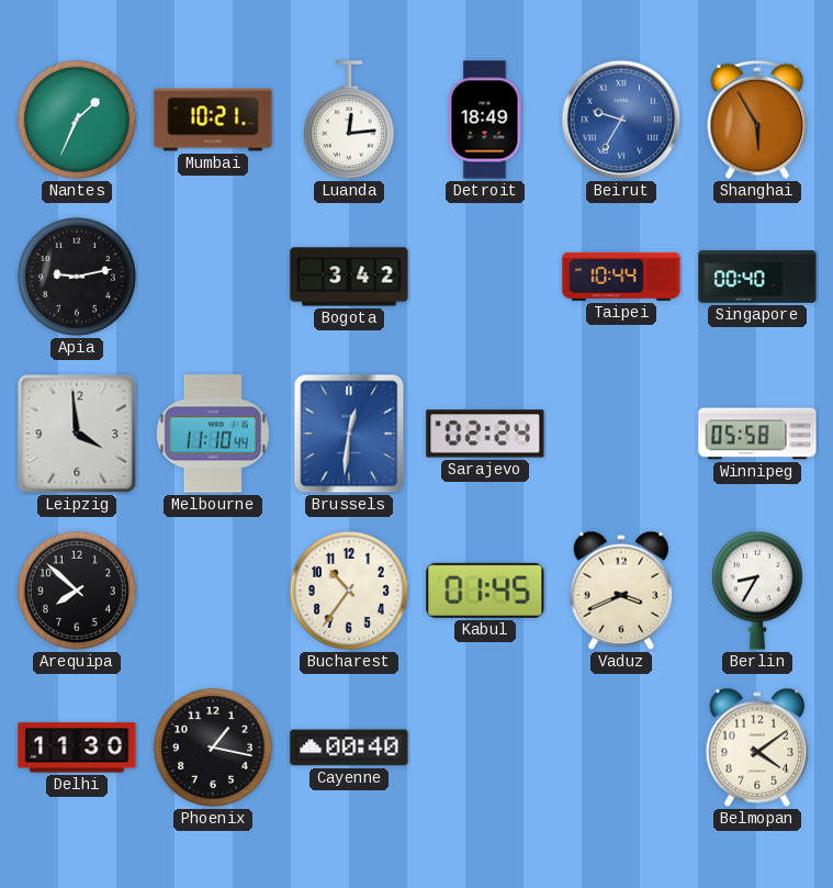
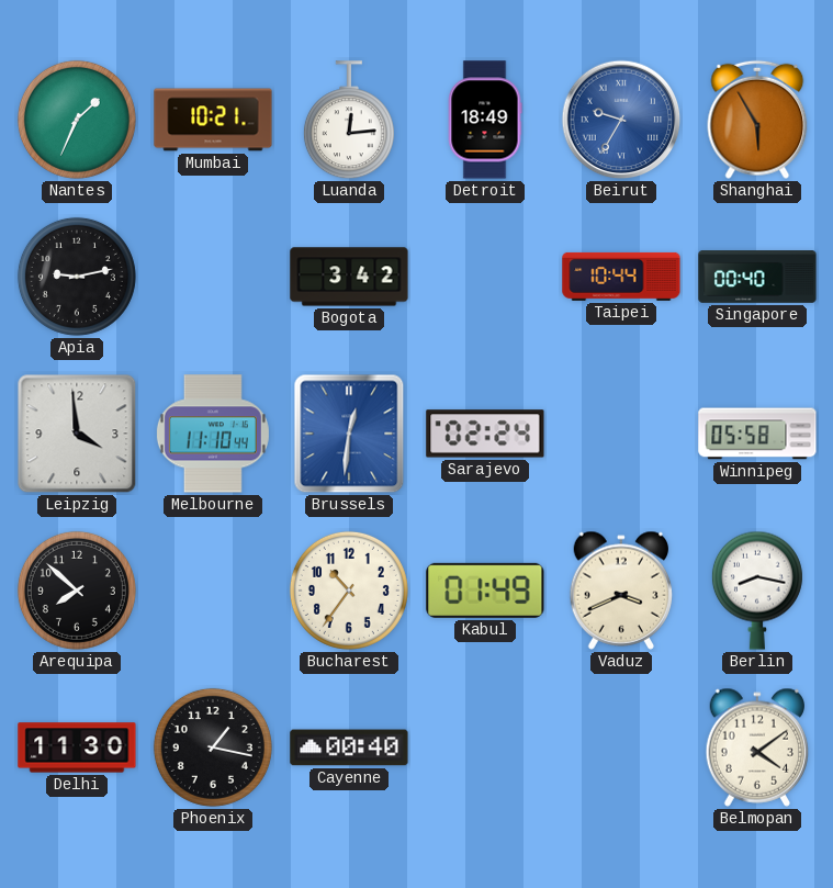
Kabul: 01:45 -> 01:49 (485, 591)
Berlin: 8:35 -> 8:17 (757, 591)
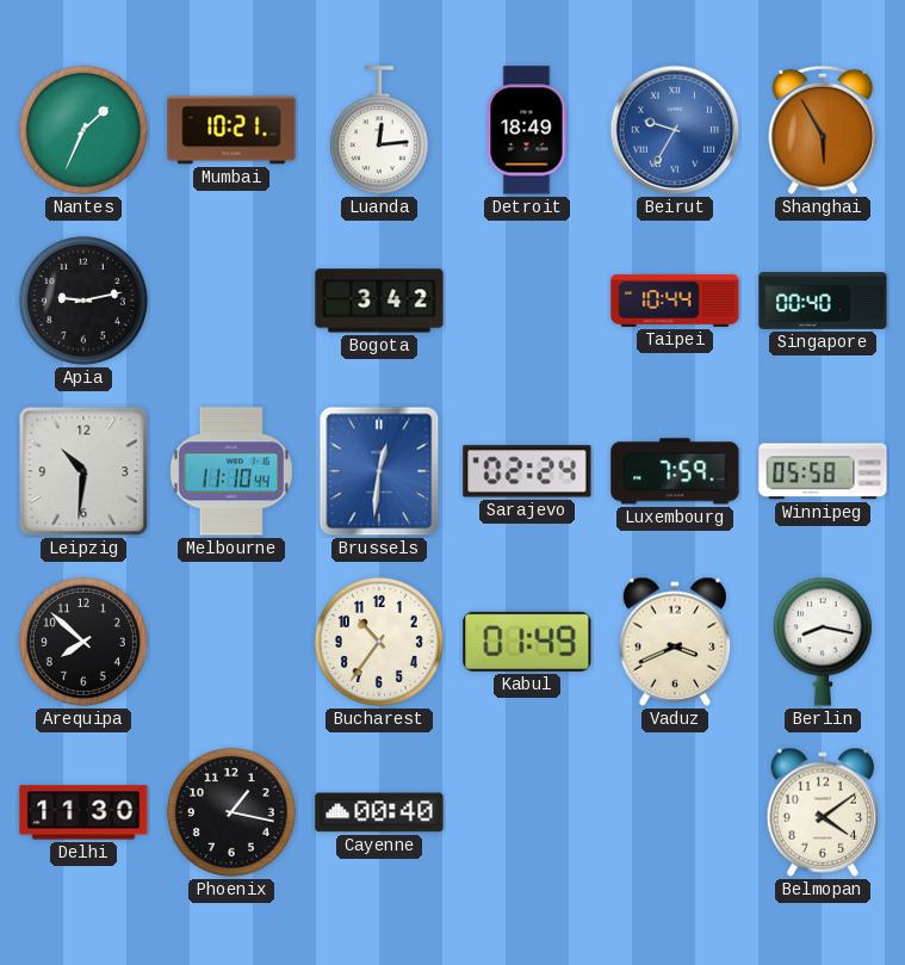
Leipzig: 3:59 -> 10:31 (83, 471)
Luxembourg: none -> 7:59 (675, 471)
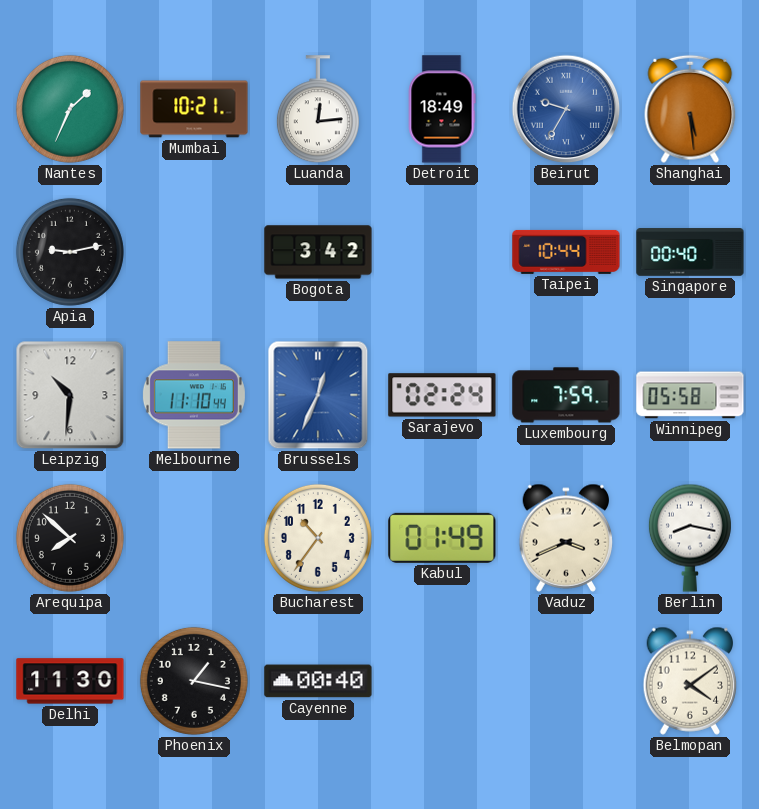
Shanghai: 5:55 -> 5:29 (690, 109)
Brussels: 12:31 -> 12:34 (318, 395)
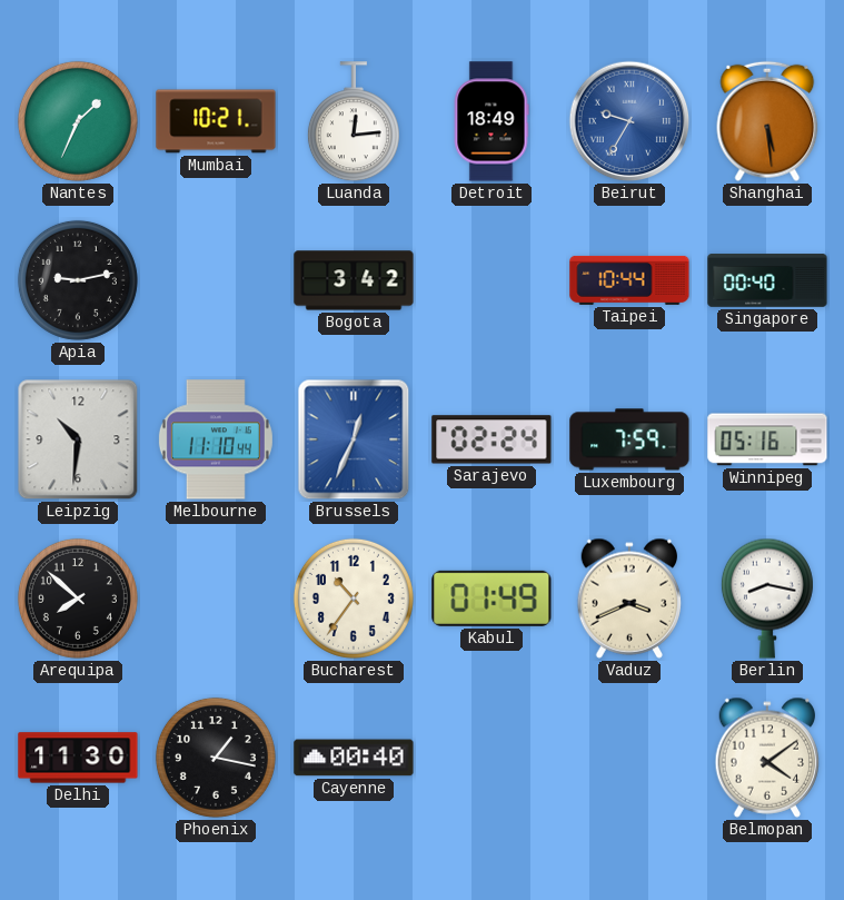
Winnipeg: 05:58 -> 05:16 (767, 439)
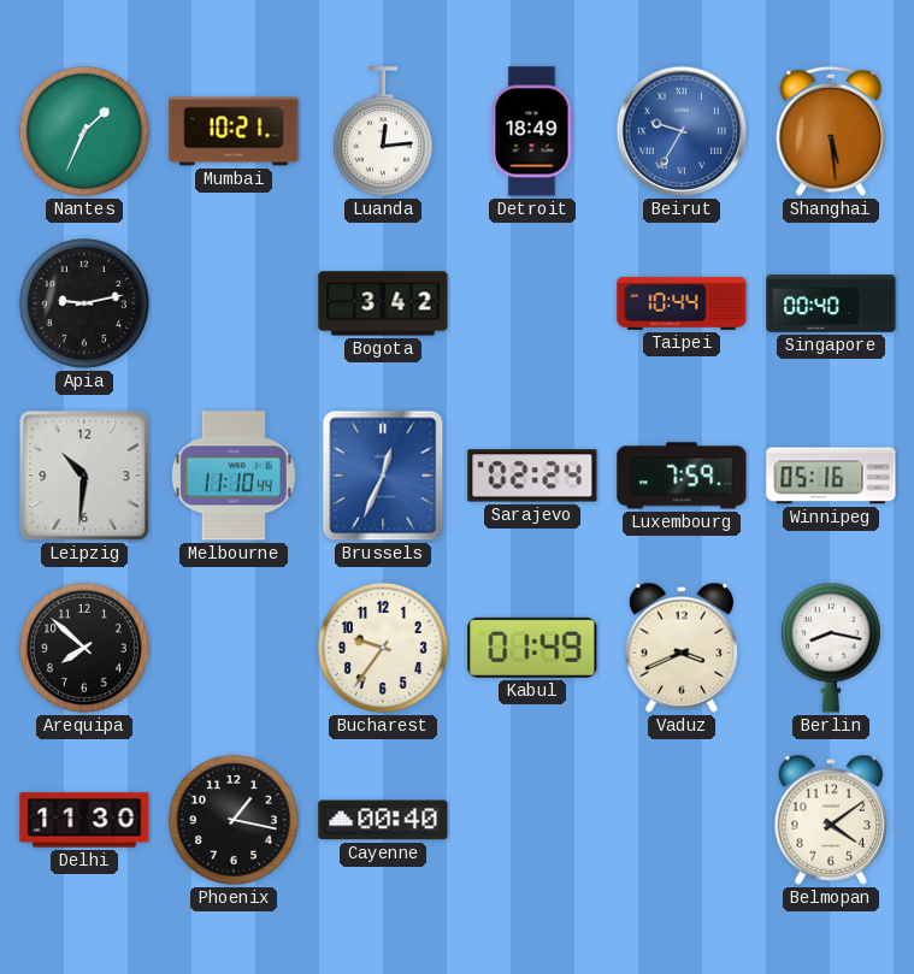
Bucharest: 10:36 -> 9:36 (383, 648)
